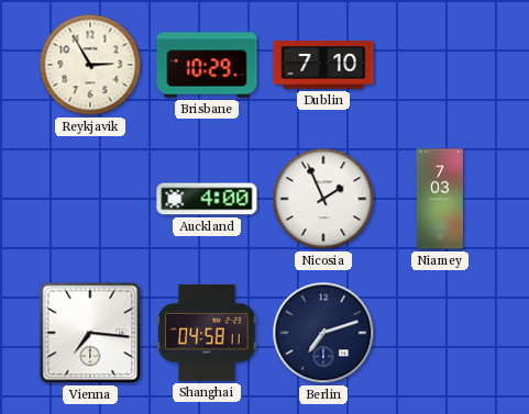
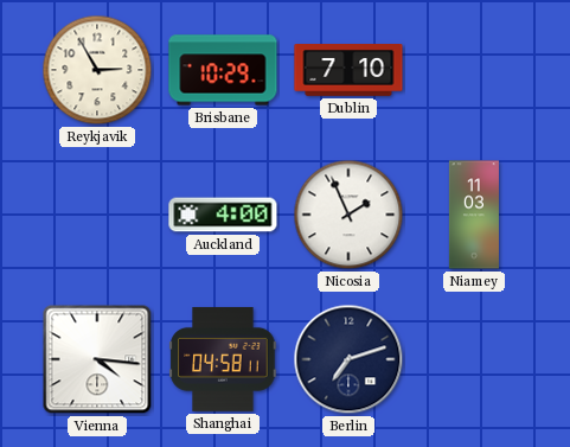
Niamey: 7:03 -> 11:03 (474, 215)
Vienna: 7:16 -> 4:16 (97, 359)
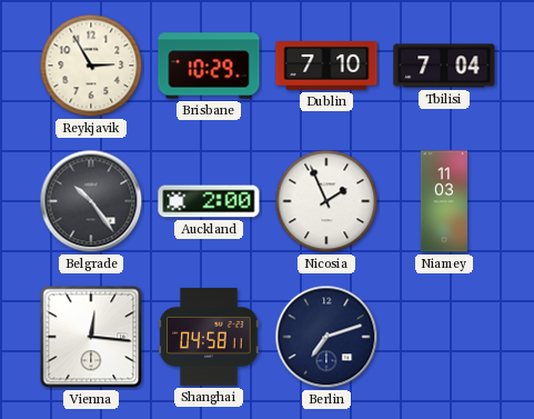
Tbilisi: none -> 7:04 (444, 66)
Belgrade: none -> 10:24 (91, 201)
Auckland: 4:00 -> 2:00 (209, 201)
Vienna: 4:16 -> 12:16 (91, 337)
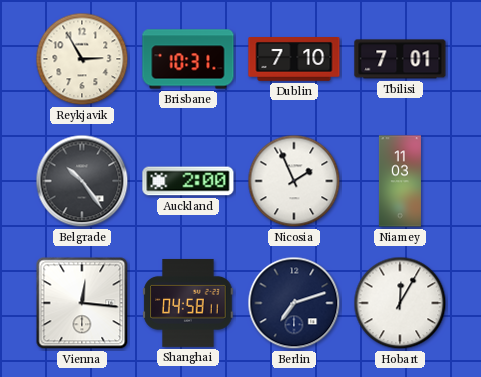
Brisbane: 10:29 -> 10:31 (188, 59)
Tbilisi: 7:04 -> 7:01 (400, 59)
Hobart: none -> 12:05 (400, 303)
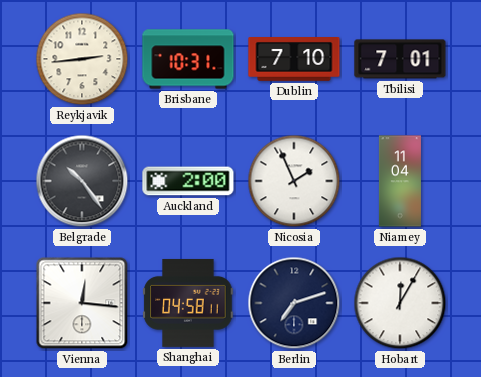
Reykjavik: 2:55 -> 2:44 (82, 59)
Niamey: 11:03 -> 11:04 (400, 181)
